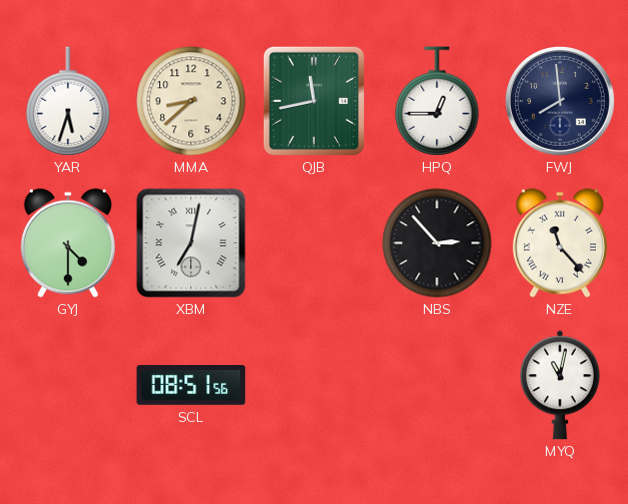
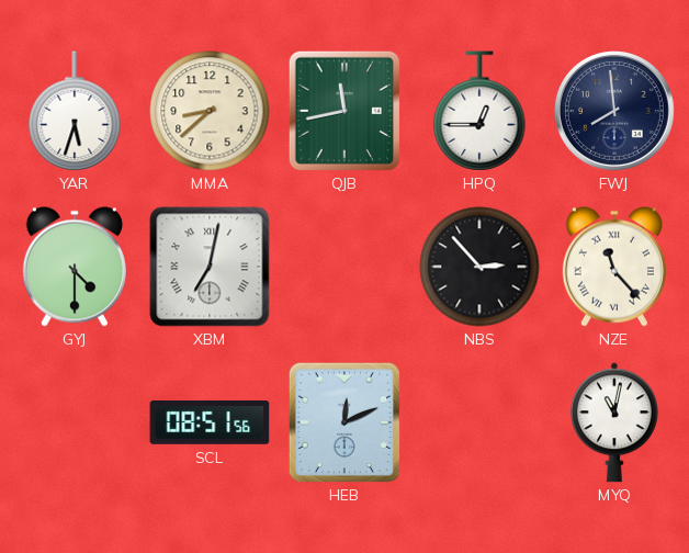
HEB: none -> 12:11 (344, 421)
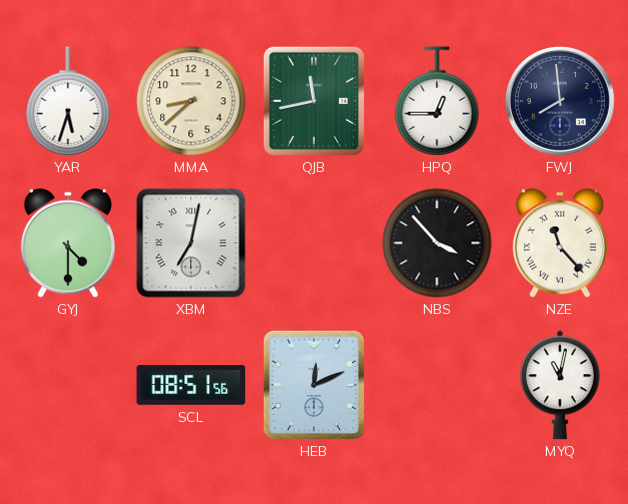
NBS: 2:53 -> 3:53 (437, 243)
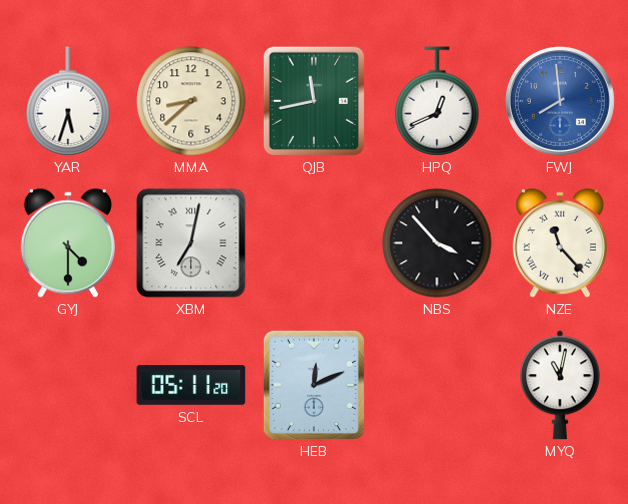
HPQ: 12:45 -> 12:41 (437, 101)
FWJ dial: navy -> blue (560, 101)
SCL: 08:51 -> 05:11 (191, 386)
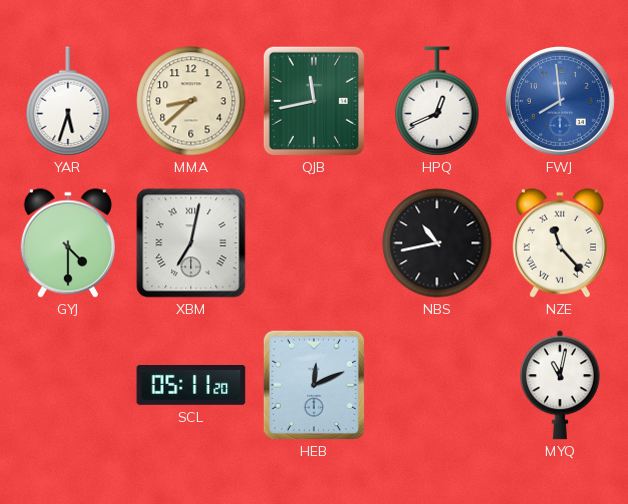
NBS: 3:53 -> 10:43 (437, 243)
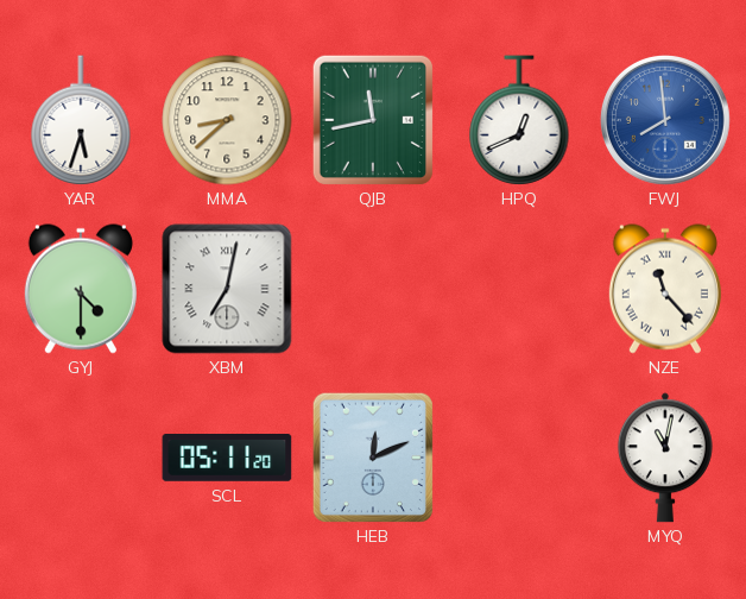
NBS: 10:43 -> none (437, 243)
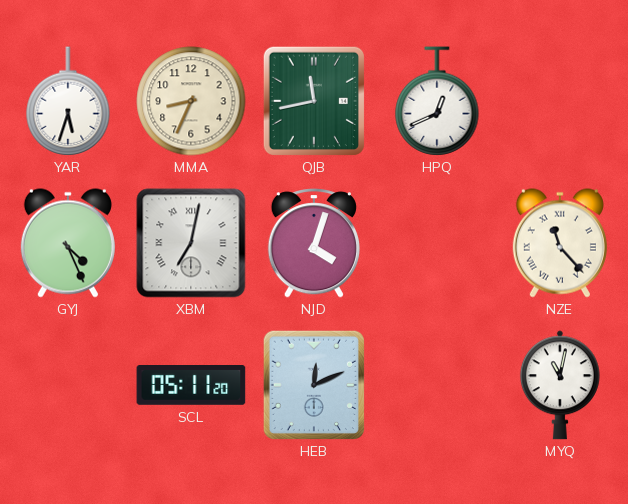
MMA: 8:38 -> 8:34 (191, 101)
FWJ: 7:59 -> none (665, 120)
GYJ: 4:30 -> 4:26 (68, 243)
NJD: none -> 4:03 (314, 243)
